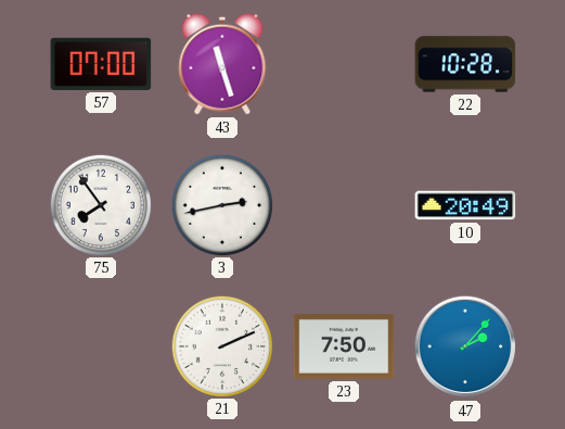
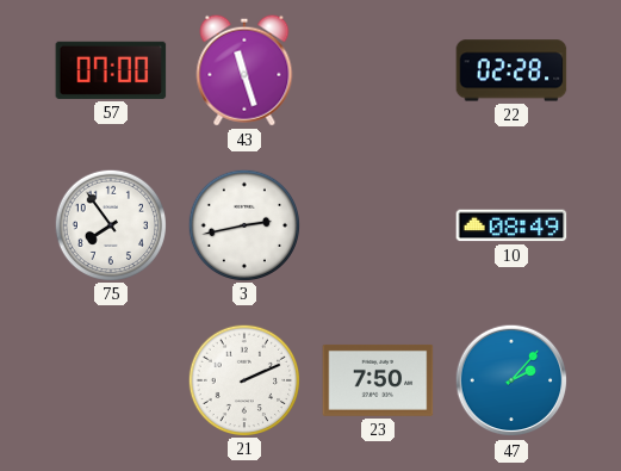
22: 10:28 -> 02:28 (511, 70)
10: 20:49 -> 08:49 (511, 225)
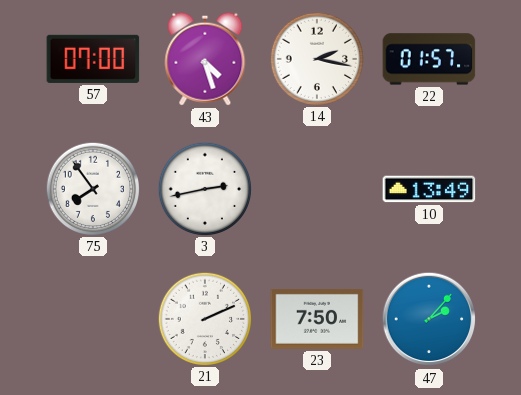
43: 11:27 -> 4:27 (205, 59)
14: none -> 2:17 (316, 58)
22: 02:28 -> 01:57 (429, 59)
10: 08:49 -> 13:49 (429, 189)
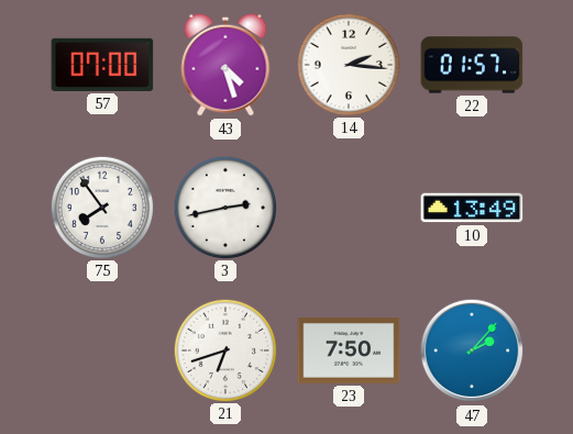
14: 2:17 -> 2:16 (348, 64)
21: 2:11 -> 6:42 (224, 349)
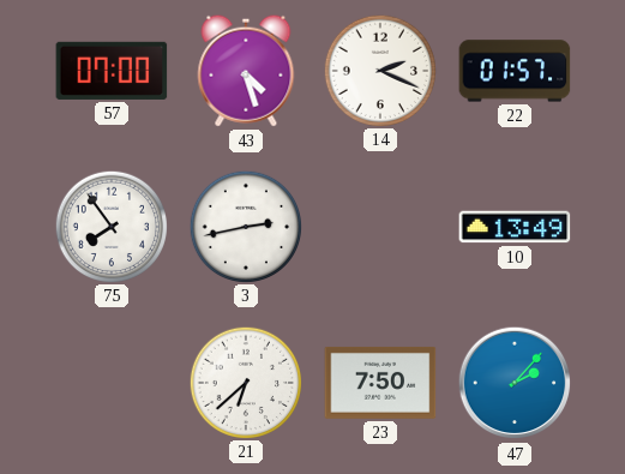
14: 2:16 -> 2:19 (379, 70)
21: 6:42 -> 6:38 (245, 382)
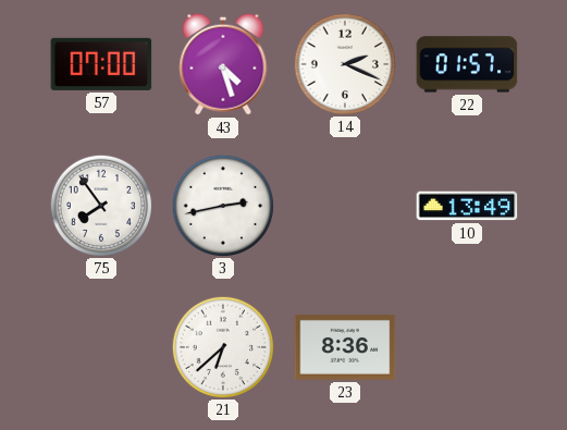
23: 7:50 -> 8:36 (345, 347)
47: 2:07 -> none (515, 383)
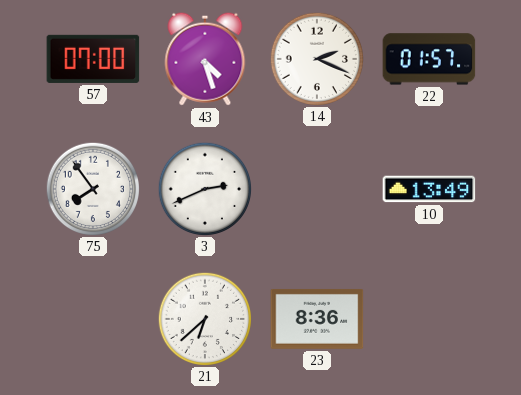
3: 2:43 -> 2:41 (204, 188)
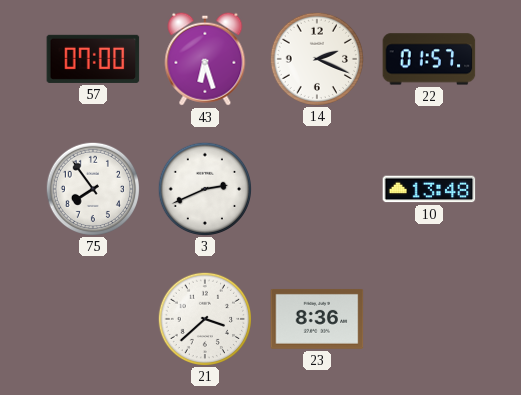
43: 4:27 -> 6:27 (205, 59)
10: 13:49 -> 13:48 (429, 189)
21: 6:38 -> 3:38 (204, 318)
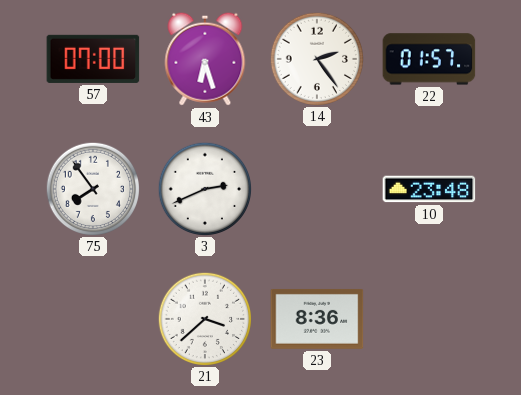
14: 2:19 -> 2:24 (316, 58)
10: 13:48 -> 23:48 (429, 189)
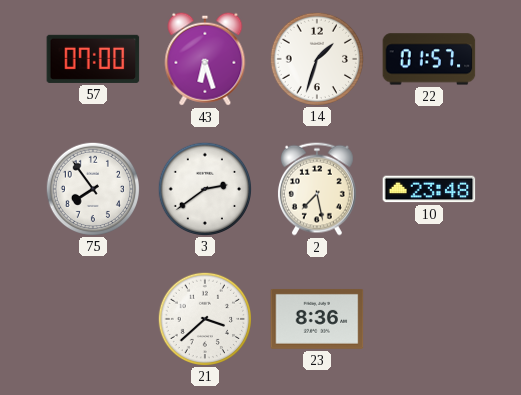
14: 2:24 -> 1:33 (316, 58)
3: 2:41 -> 2:39 (204, 188)
2: none -> 7:28 (317, 189)
